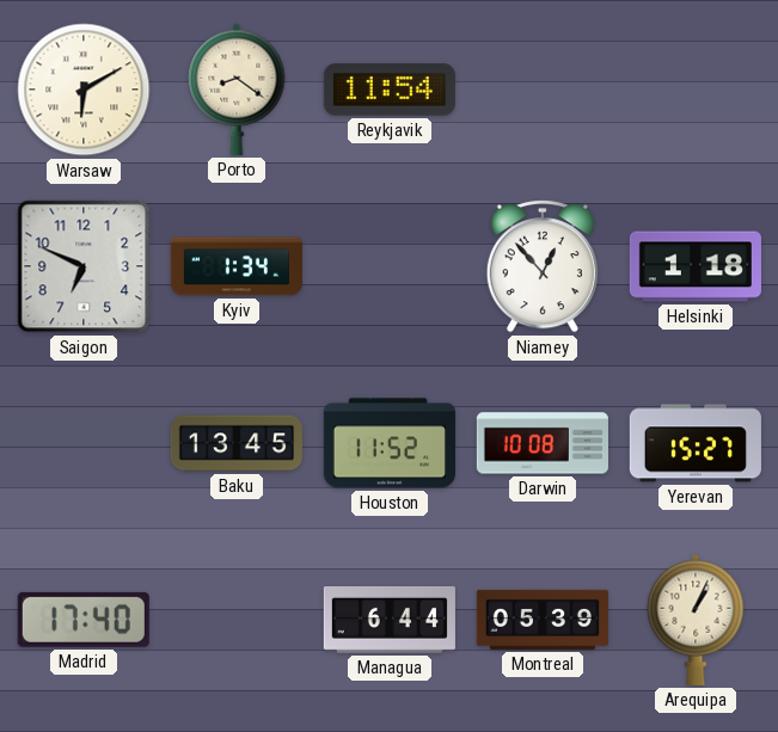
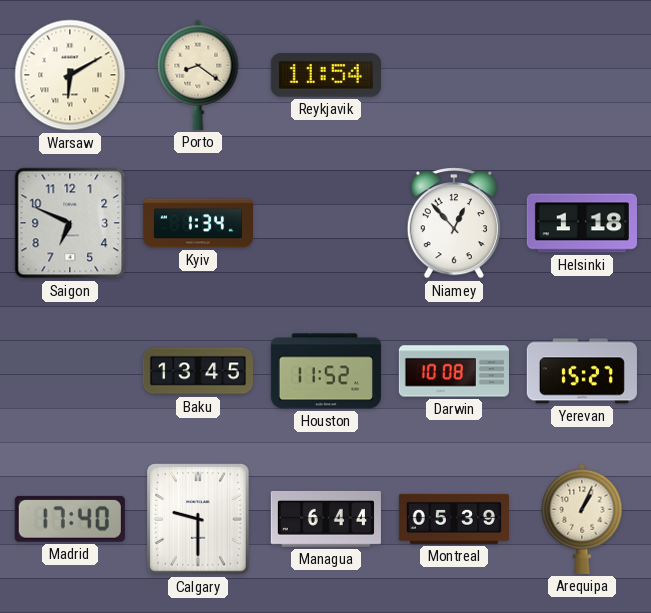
Calgary: none -> 9:30 (198, 519)
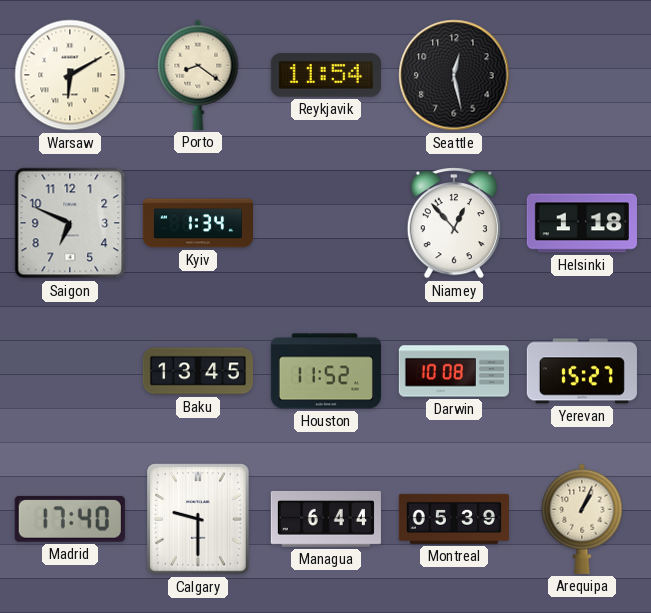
Seattle: none -> 12:28 (454, 75)
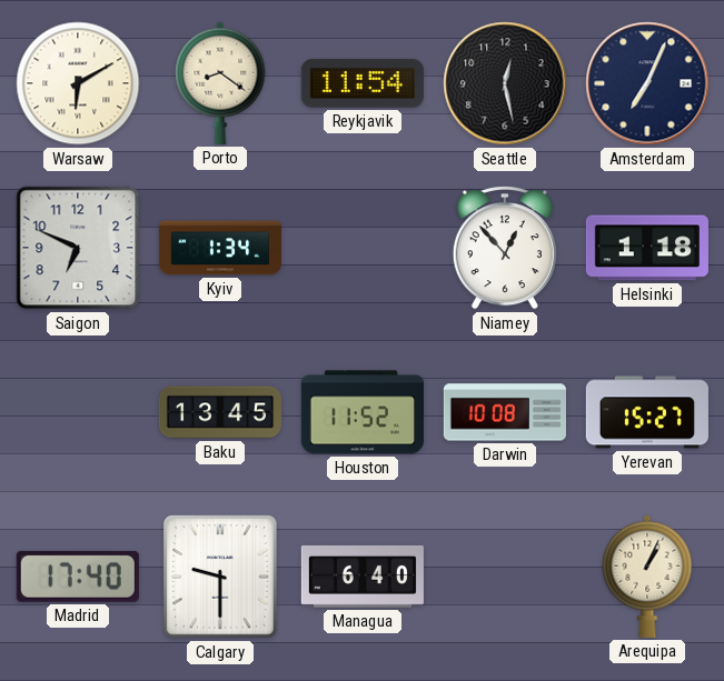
Amsterdam: none -> 7:04 (647, 83)
Managua: 6:44 -> 6:40 (363, 577)
Montreal: 05:39 -> none (454, 519)
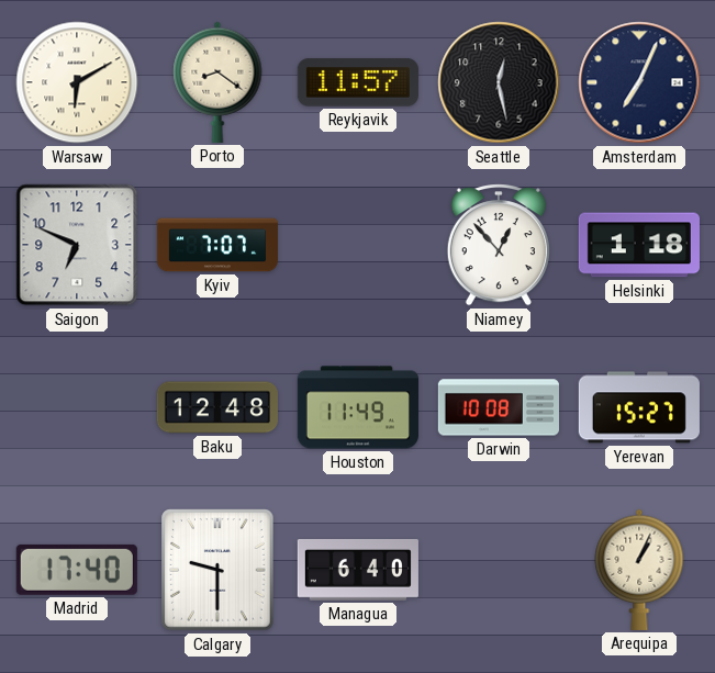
Reykjavik: 11:54 -> 11:57 (358, 82)
Kyiv: 1:34 -> 7:07 (217, 245)
Baku: 13:45 -> 12:48 (217, 407)
Houston: 11:52 -> 11:49 (358, 407)
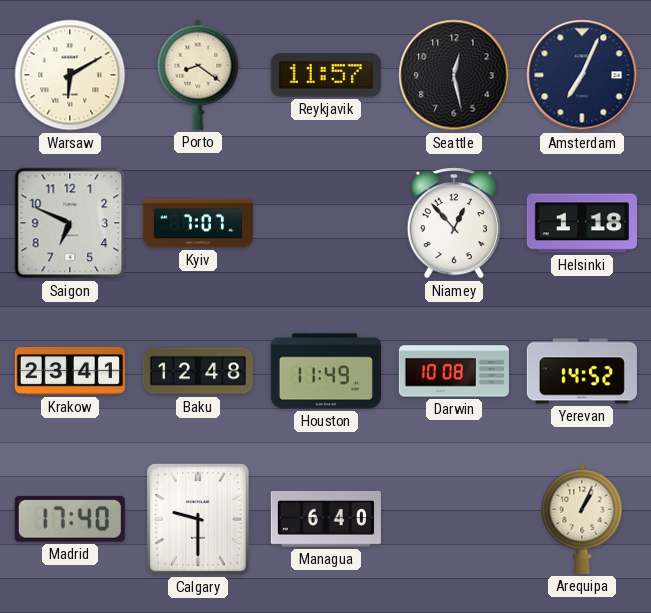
Krakow: none -> 23:41 (70, 371)
Yerevan: 15:27 -> 14:52 (582, 371)
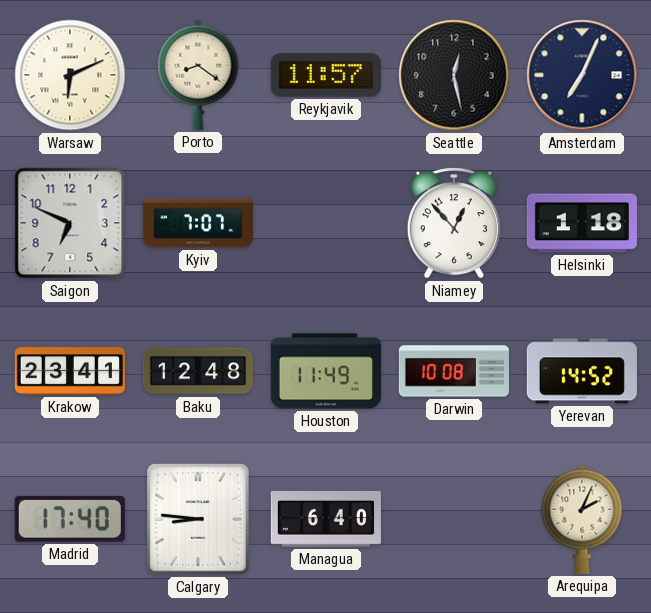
Warsaw: 6:10 -> 6:11 (70, 75)
Calgary: 9:30 -> 8:46 (198, 519)
Arequipa: 1:04 -> 2:04 (582, 519)
